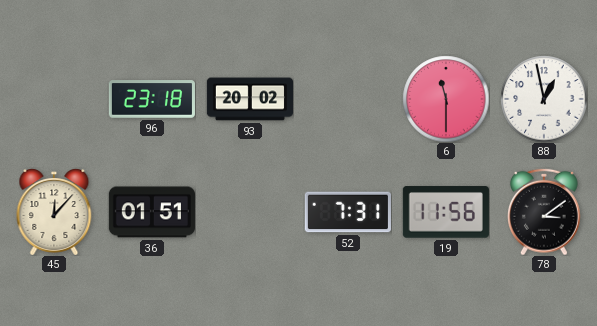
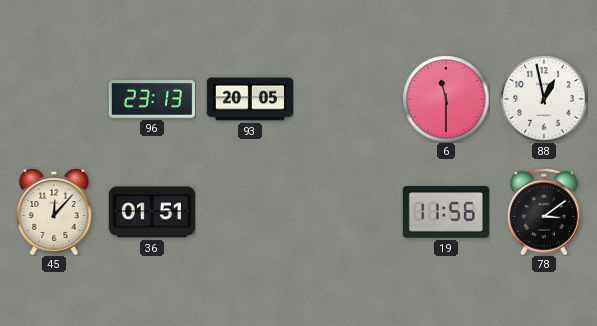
96: 23:18 -> 23:13 (152, 99)
93: 20:02 -> 20:05 (249, 99)
52: 7:31 -> none (348, 212)
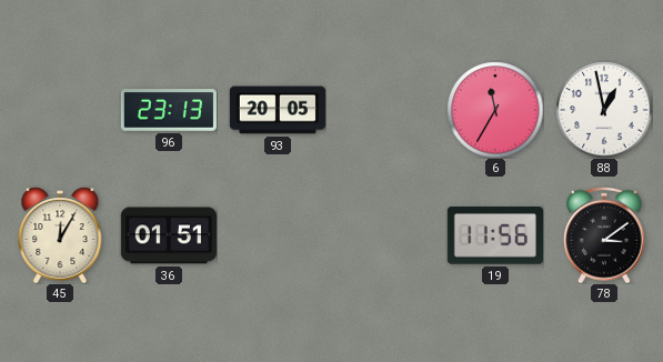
6: 11:30 -> 11:35 (495, 110)
45: 12:07 -> 12:05 (60, 235)
